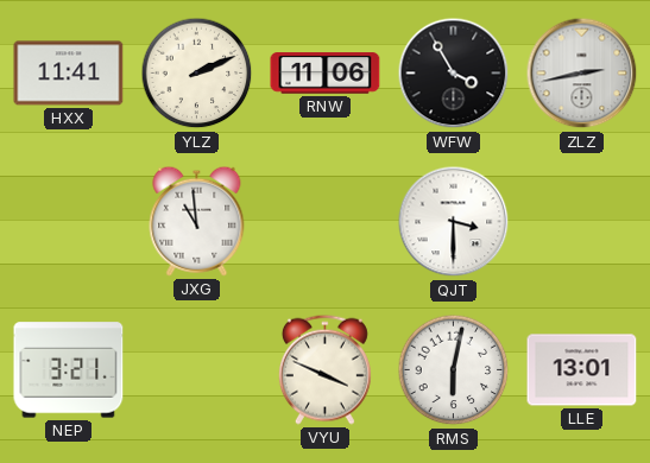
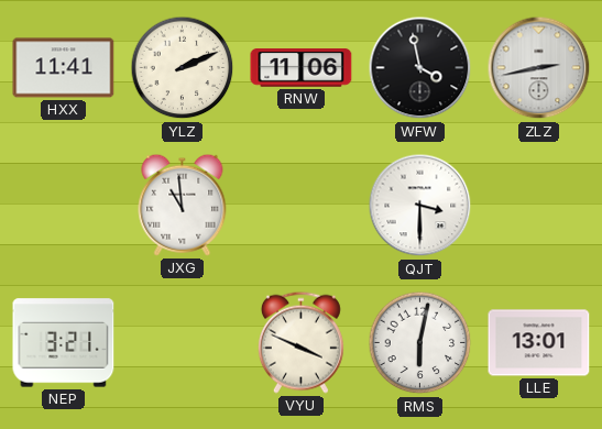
WFW: 3:55 -> 3:58 (420, 68)
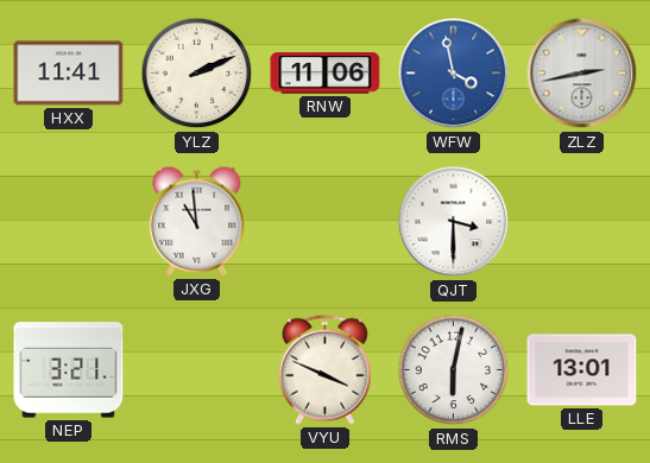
WFW dial: black -> blue (454, 74)
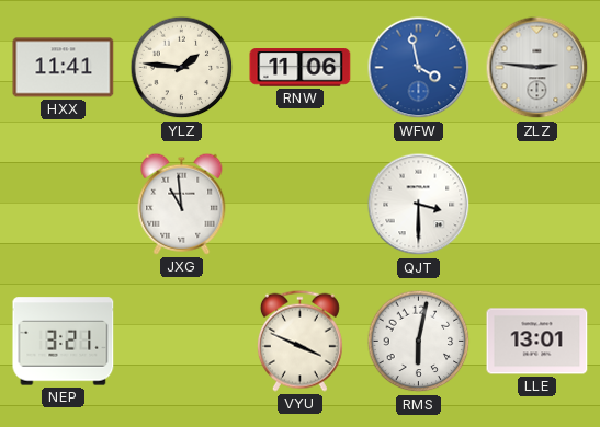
YLZ: 2:11 -> 1:46 (182, 68)
ZLZ: 2:43 -> 2:46 (537, 68)
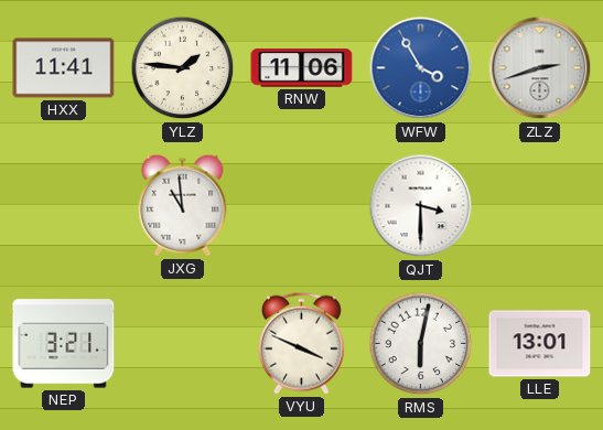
WFW: 3:58 -> 3:55 (421, 68)
ZLZ: 2:46 -> 2:42 (540, 68)
